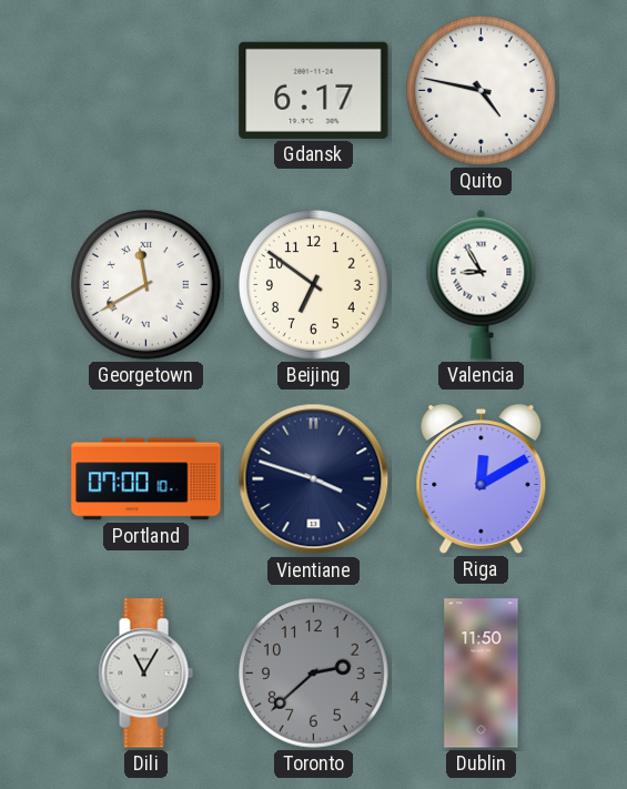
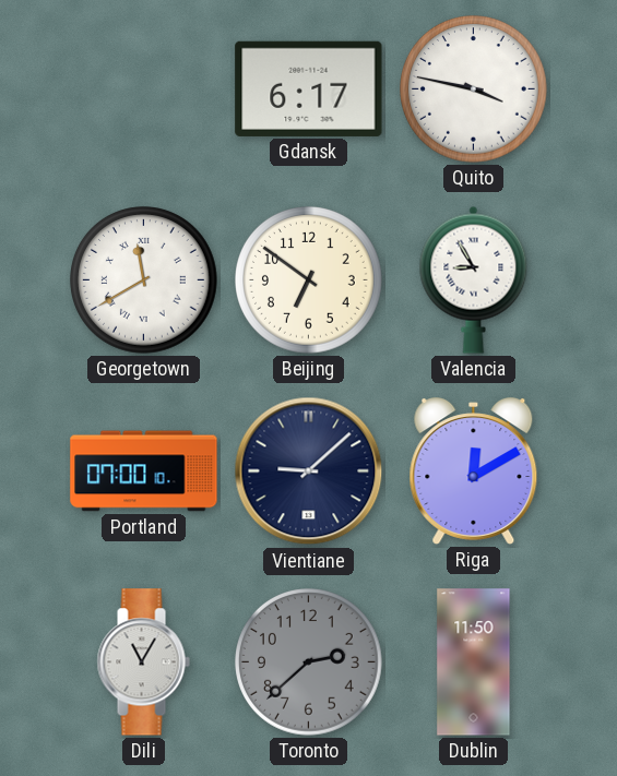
Quito: 4:47 -> 3:47 (474, 89)
Vientiane: 3:48 -> 9:08 (309, 471)
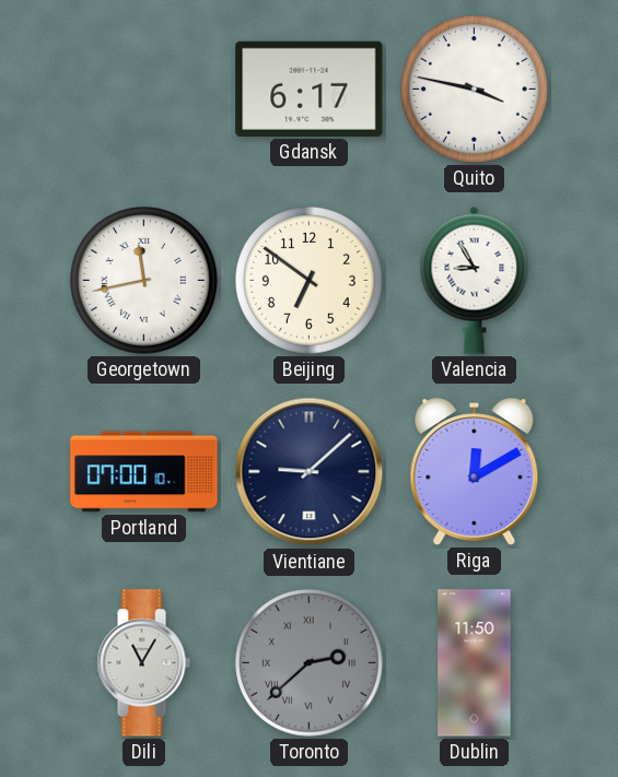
Georgetown: 11:40 -> 11:43 (144, 281)
Toronto numerals: Arabic -> Roman (310, 663)
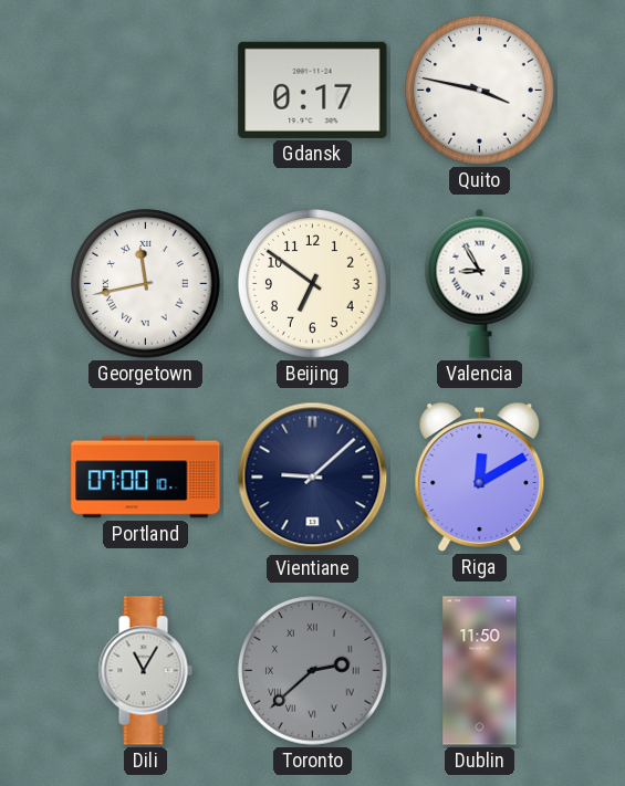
Gdansk: 6:17 -> 0:17 (313, 90)
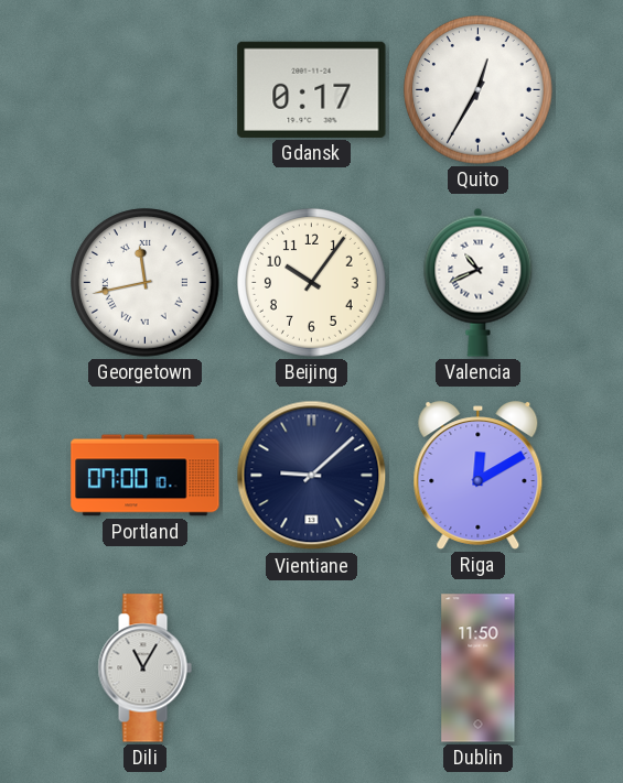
Quito: 3:47 -> 12:35 (479, 90)
Beijing: 6:51 -> 10:06 (312, 283)
Valencia: 8:55 -> 10:41 (479, 282)
Toronto: 2:38 -> none (313, 671)
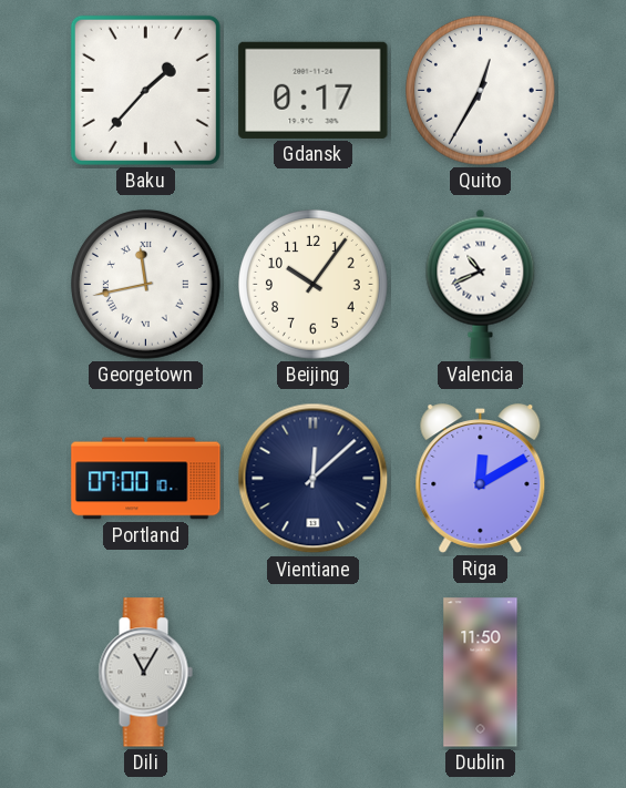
Baku: none -> 1:37 (145, 90)
Vientiane: 9:08 -> 12:08 (314, 479)
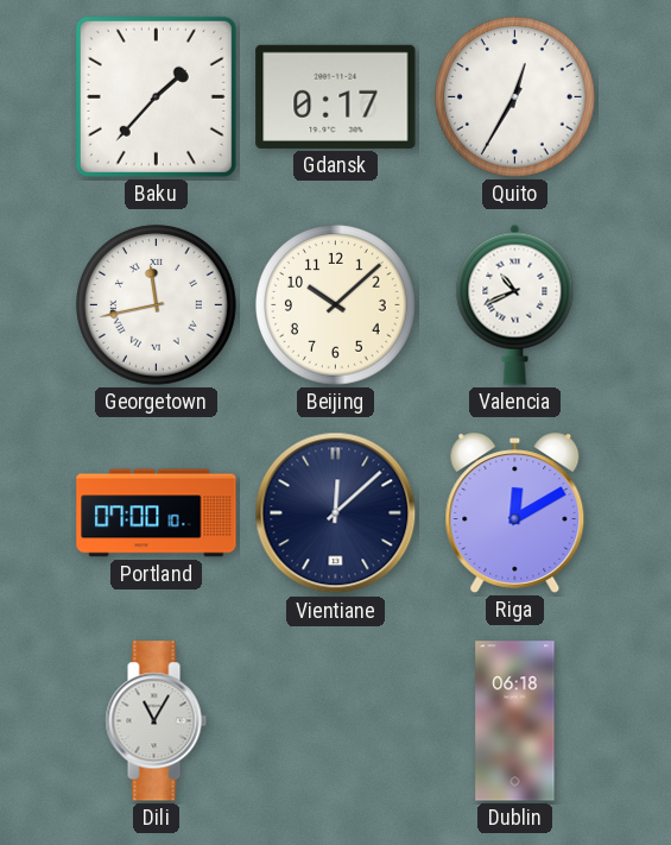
Beijing: 10:06 -> 10:08 (336, 305)
Dublin: 11:50 -> 06:18 (515, 721)
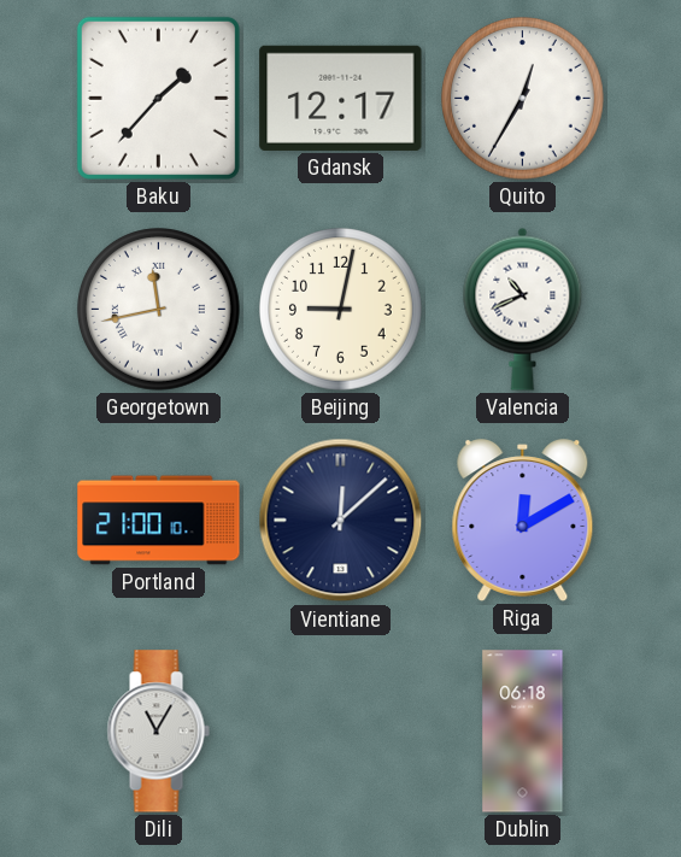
Gdansk: 0:17 -> 12:17 (341, 98)
Beijing: 10:08 -> 9:02 (341, 310)
Portland: 07:00 -> 21:00 (159, 521)
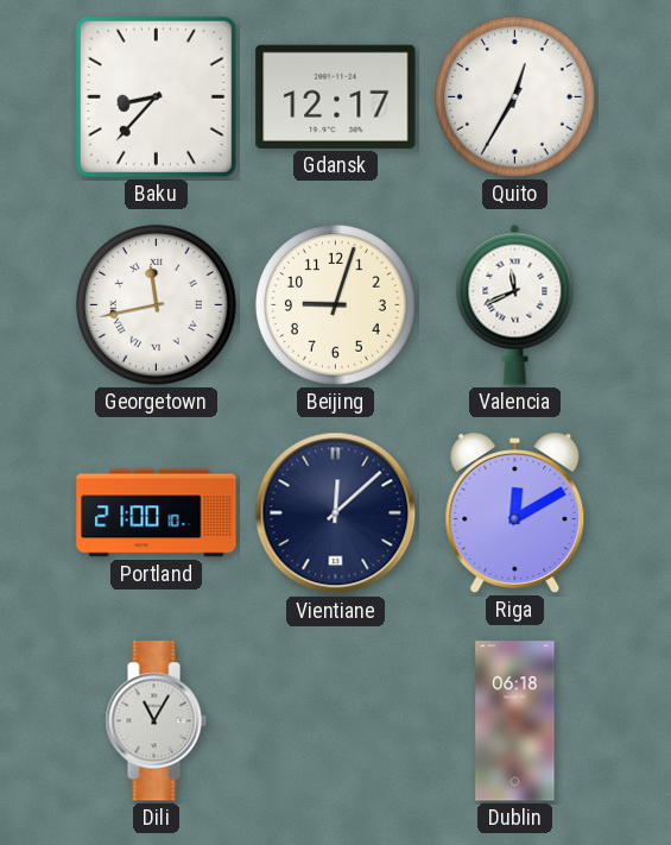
Baku: 1:37 -> 8:37 (156, 96)
Beijing: 9:02 -> 9:03 (336, 305)
Valencia: 10:41 -> 11:41 (515, 304)
